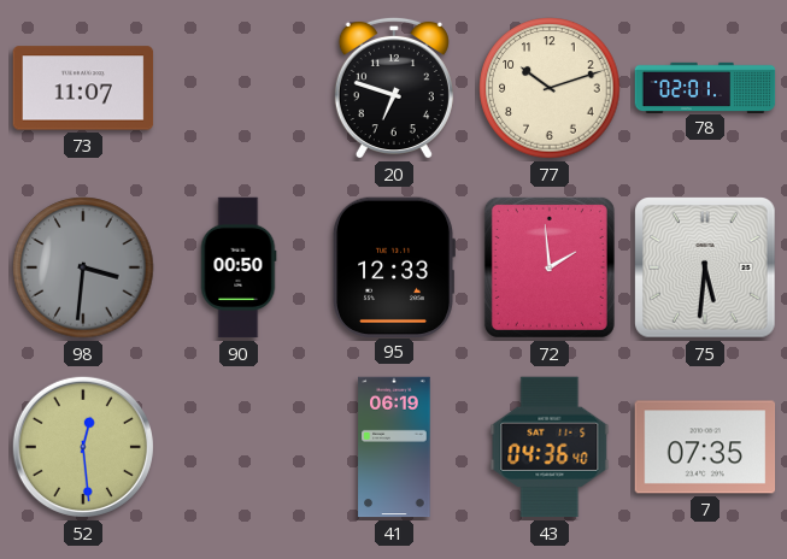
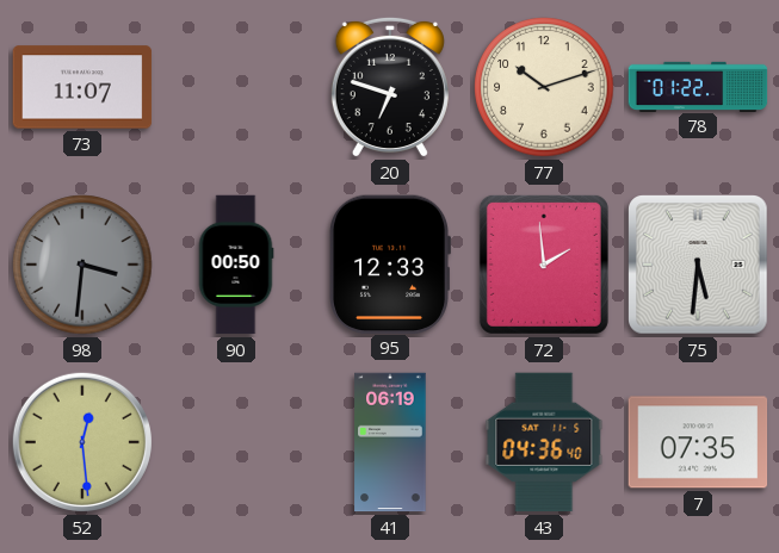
78: 02:01 -> 01:22 (698, 86)
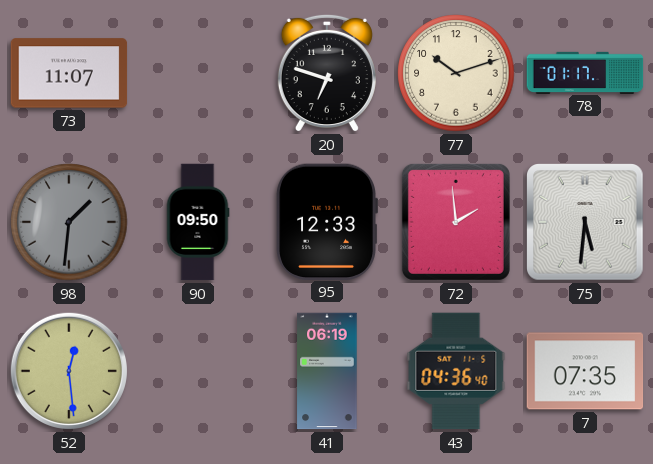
78: 01:22 -> 01:17 (585, 72)
98: 3:31 -> 1:31 (69, 222)
90: 00:50 -> 09:50 (198, 222)
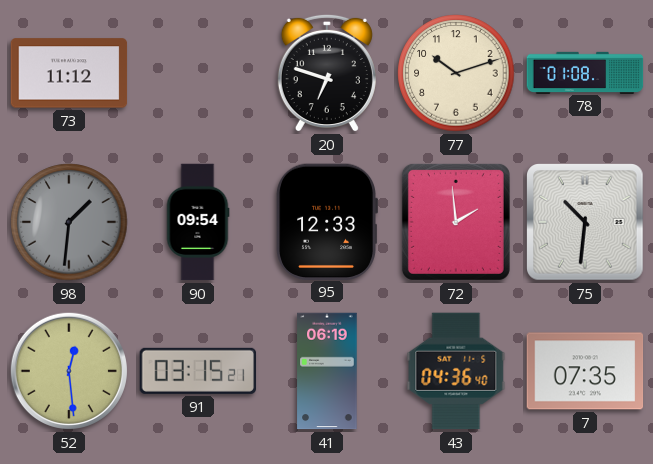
73: 11:07 -> 11:12 (69, 73)
78: 01:17 -> 01:08 (585, 72)
90: 09:50 -> 09:54 (198, 222)
75: 5:31 -> 10:31 (586, 223)
91: none -> 03:15 (198, 371)
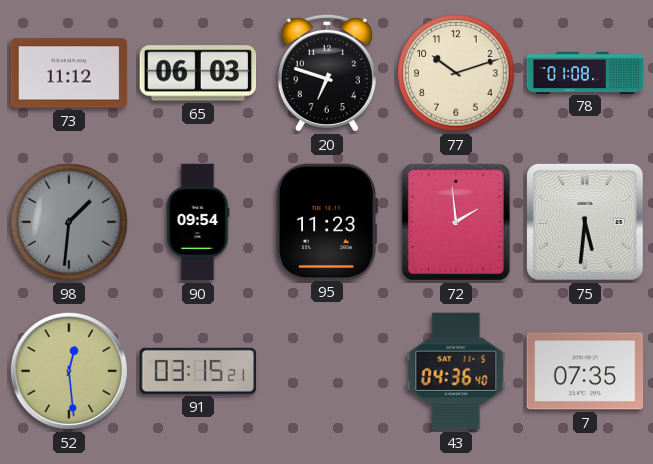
65: none -> 06:03 (198, 73)
95: 12:33 -> 11:23 (327, 222)
75: 10:31 -> 5:31 (586, 223)
41: 06:19 -> none (327, 371)
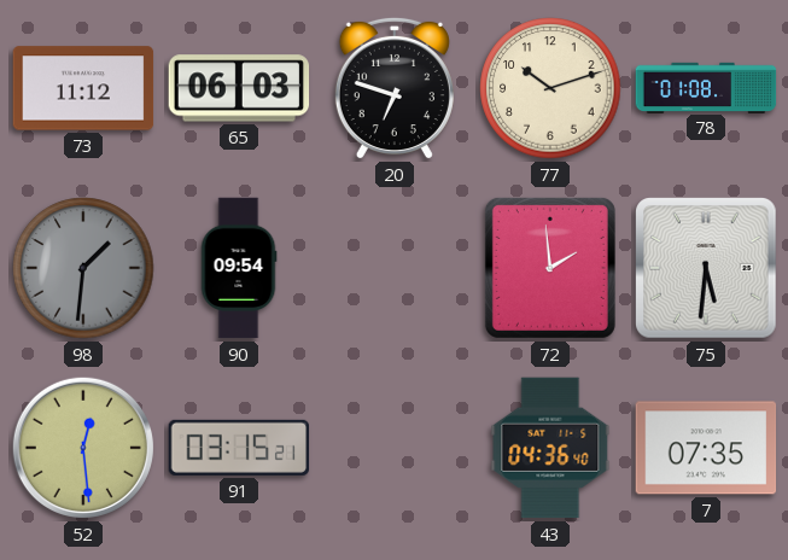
95: 11:23 -> none (327, 222)
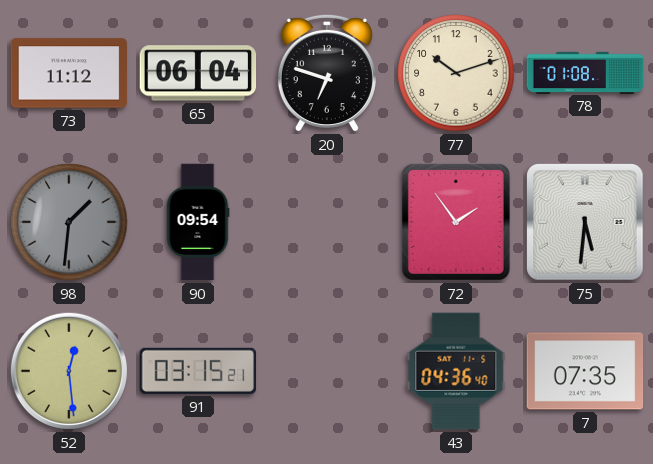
65: 06:03 -> 06:04 (198, 73)
72: 1:59 -> 1:54 (456, 222)
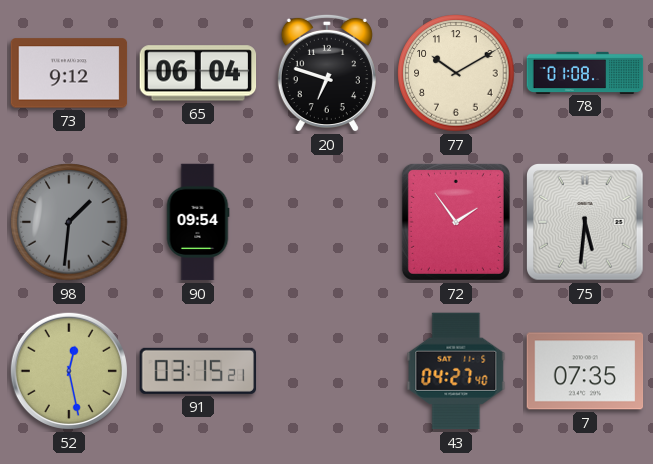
73: 11:12 -> 9:12 (69, 73)
77: 10:12 -> 10:10 (456, 73)
52: 12:29 -> 12:28 (69, 371)
43: 04:36 -> 04:27 (456, 371)
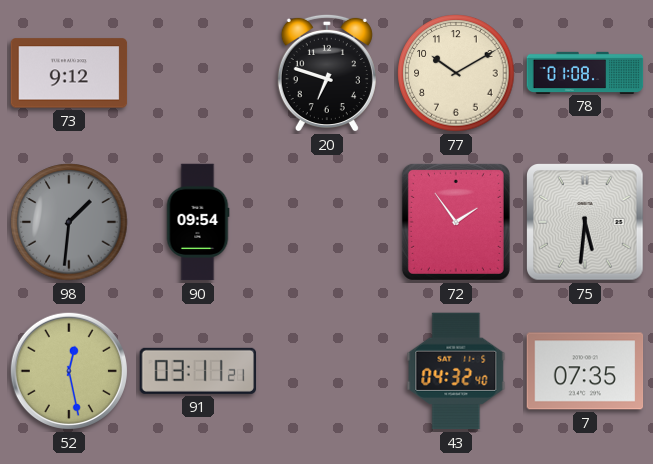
65: 06:04 -> none (198, 73)
91: 03:15 -> 03:11 (198, 371)
43: 04:27 -> 04:32 (456, 371)
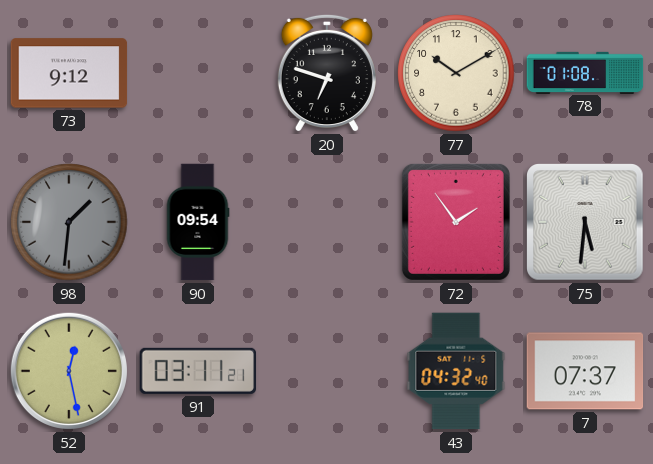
7: 07:35 -> 07:37 (585, 371)
